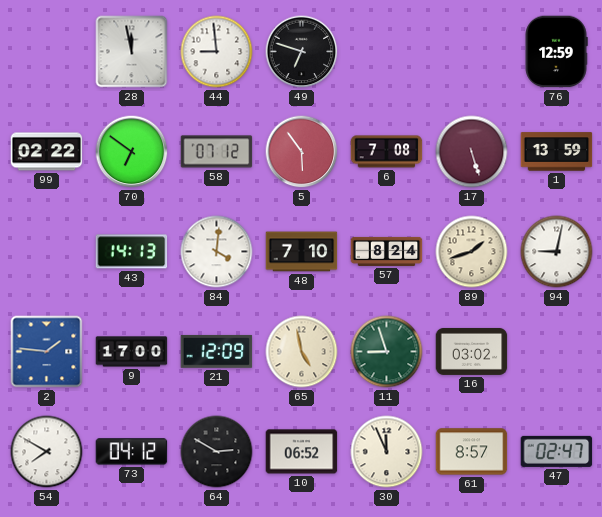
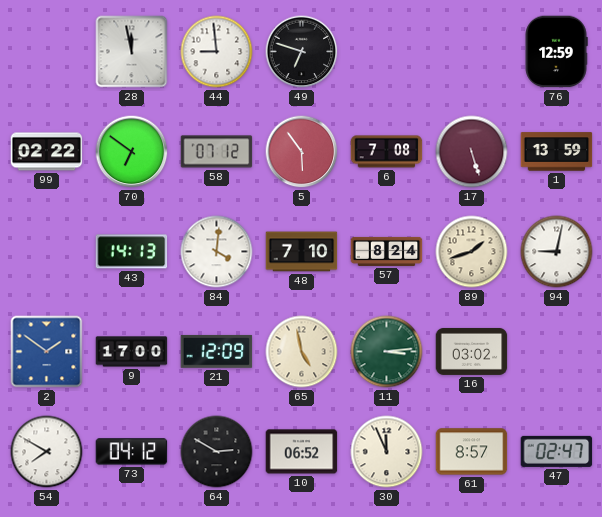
2: 1:46 -> 1:51 (47, 352)
11: 8:57 -> 3:14 (387, 352)
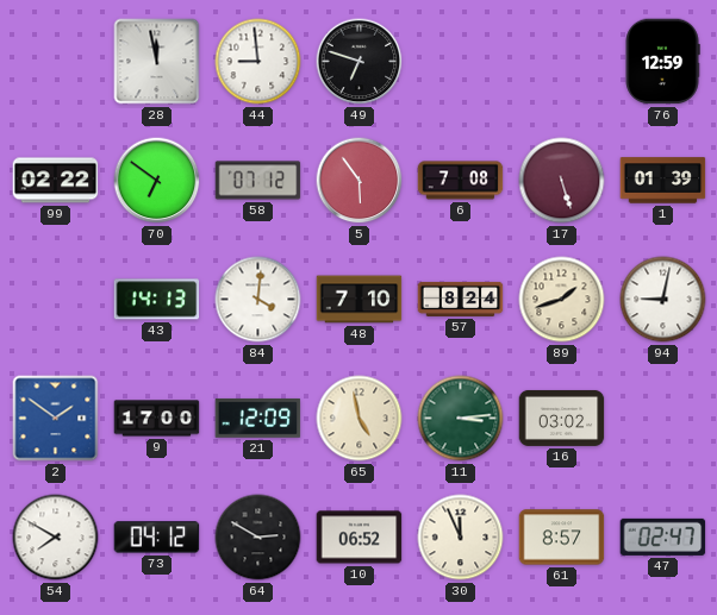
1: 13:59 -> 01:39 (663, 181)
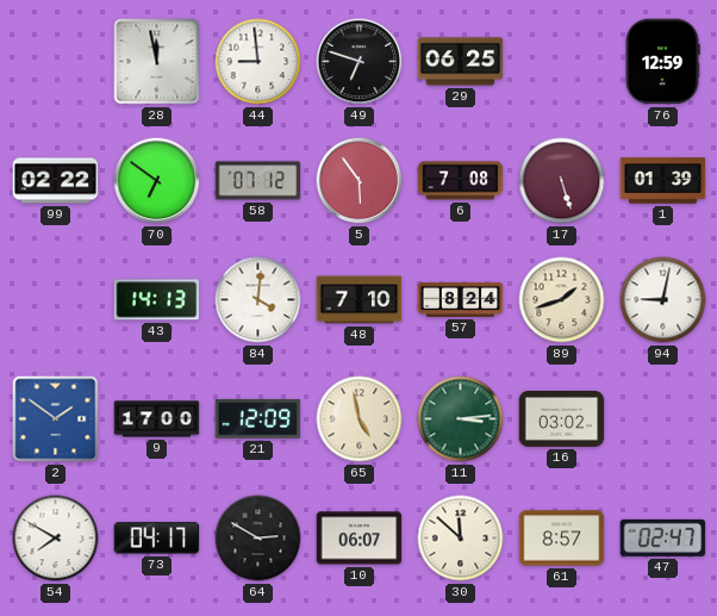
29: none -> 06:25 (461, 62)
73: 04:12 -> 04:17 (157, 539)
10: 06:52 -> 06:07 (360, 539)
30: 11:56 -> 11:52 (461, 539)
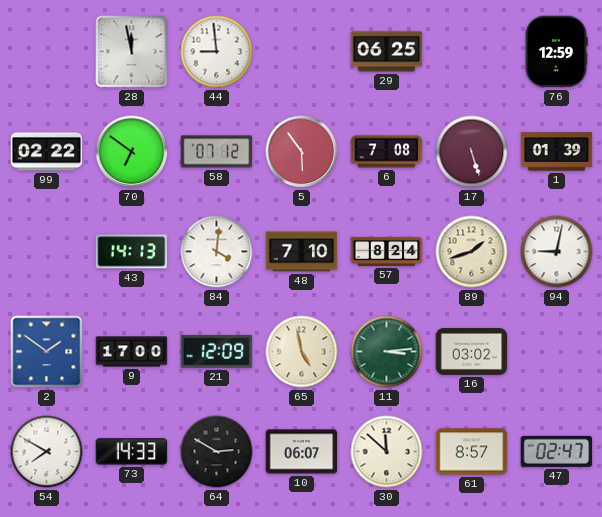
49: 6:48 -> none (360, 62)
73: 04:17 -> 14:33 (132, 452)
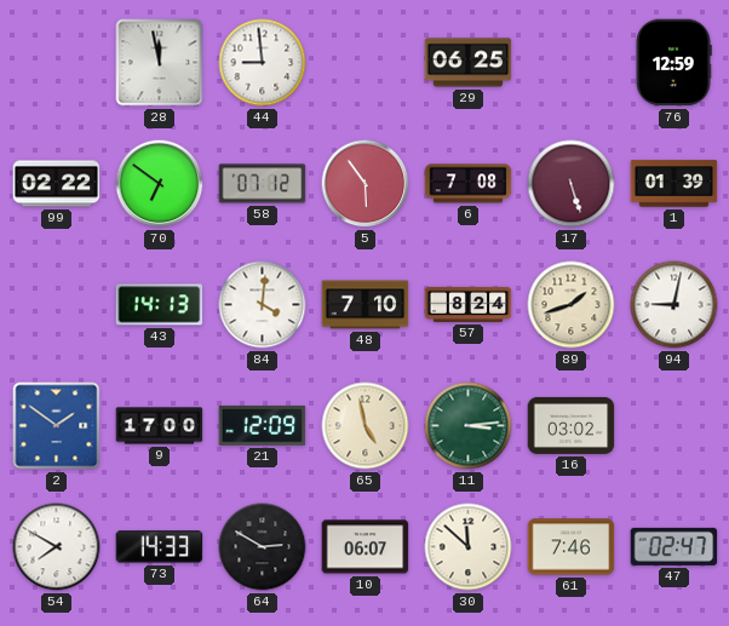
61: 8:57 -> 7:46 (572, 547)
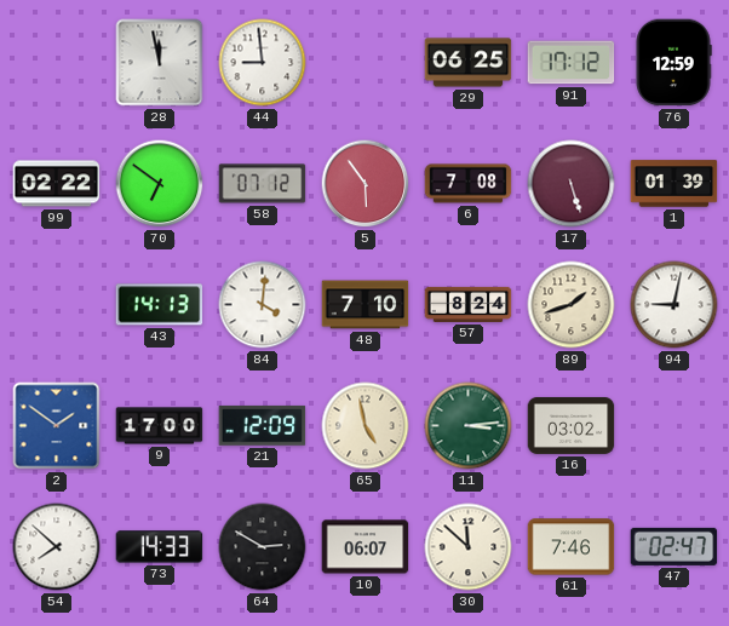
91: none -> 17:12 (572, 63)
54: 7:50 -> 7:52 (57, 547)
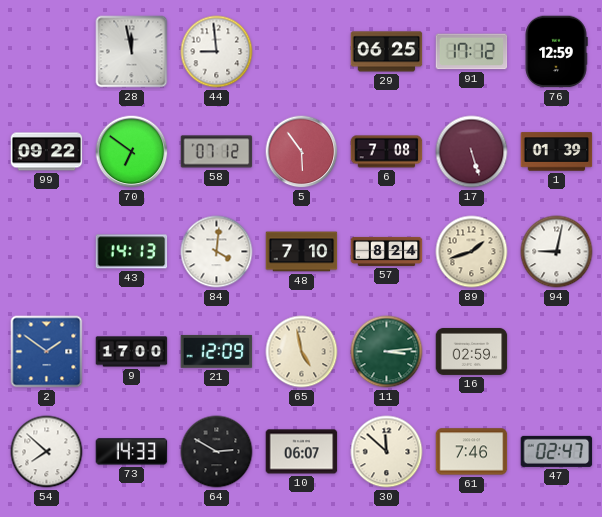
99: 02:22 -> 09:22 (47, 152)
16: 03:02 -> 02:59 (472, 351)
